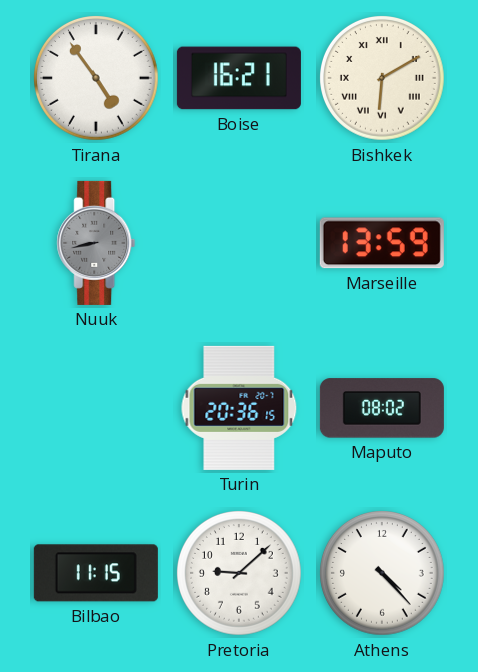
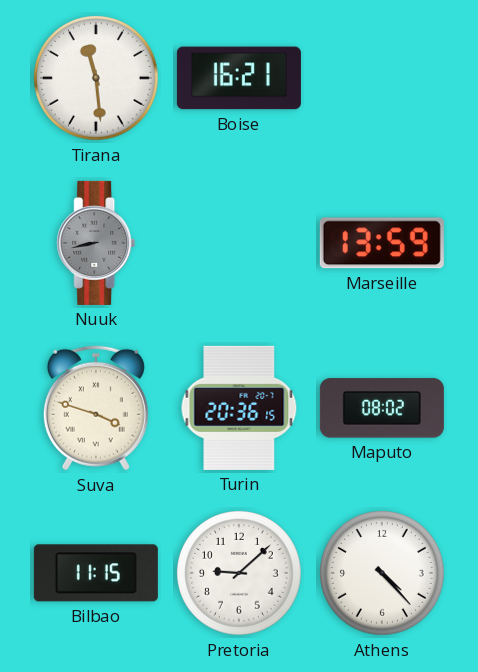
Tirana: 4:54 -> 11:29 (97, 79)
Bishkek: 6:10 -> none (383, 79)
Suva: none -> 3:48 (96, 408)
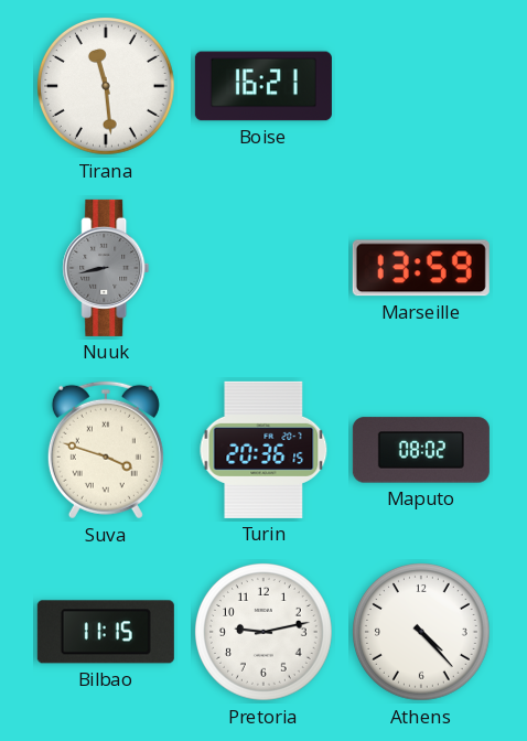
Pretoria: 9:08 -> 9:13 (265, 633)
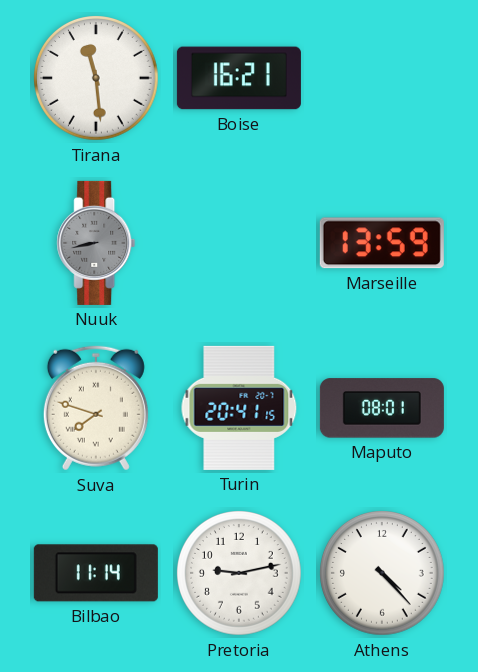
Suva: 3:48 -> 7:48 (96, 408)
Turin: 20:36 -> 20:41 (239, 408)
Maputo: 08:02 -> 08:01 (382, 408)
Bilbao: 11:15 -> 11:14 (96, 573)
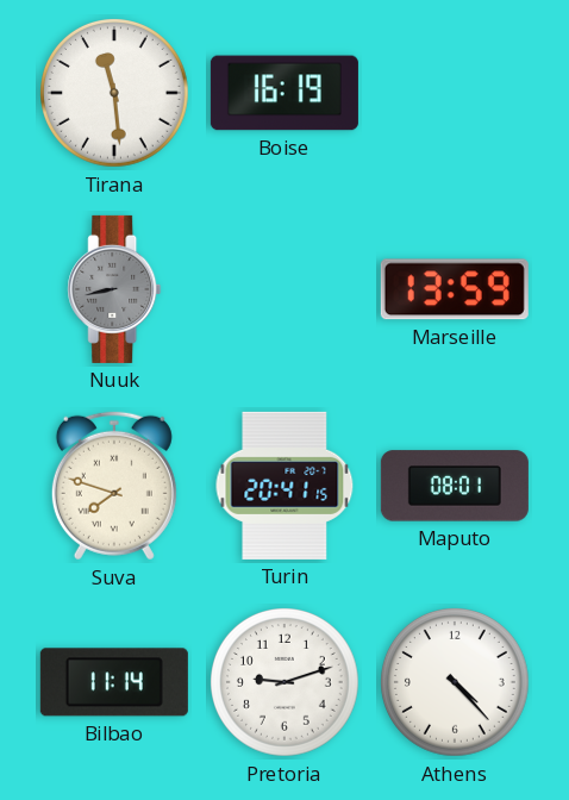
Boise: 16:21 -> 16:19 (284, 93)
Pretoria: 9:13 -> 9:12 (286, 683)
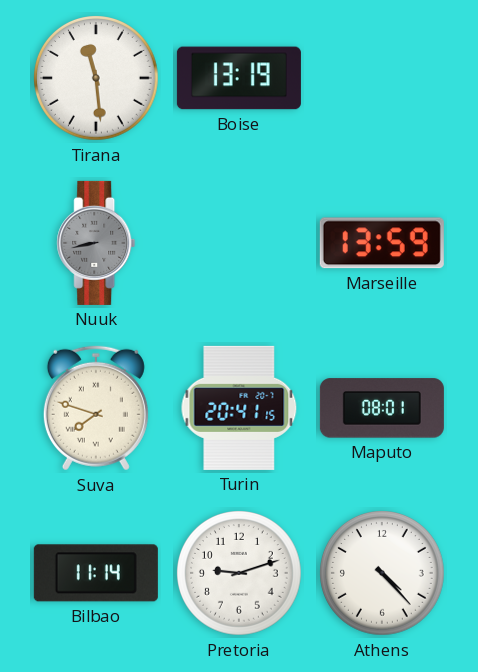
Boise: 16:19 -> 13:19 (239, 78)
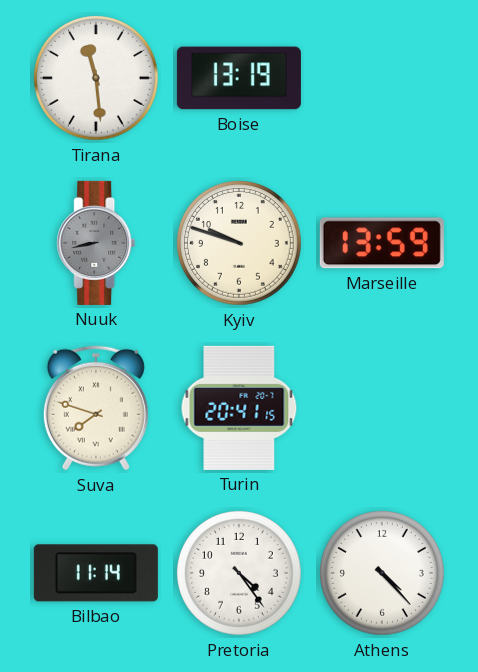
Kyiv: none -> 9:48 (240, 244)
Maputo: 08:01 -> none (382, 408)
Pretoria: 9:12 -> 4:24 (240, 574)
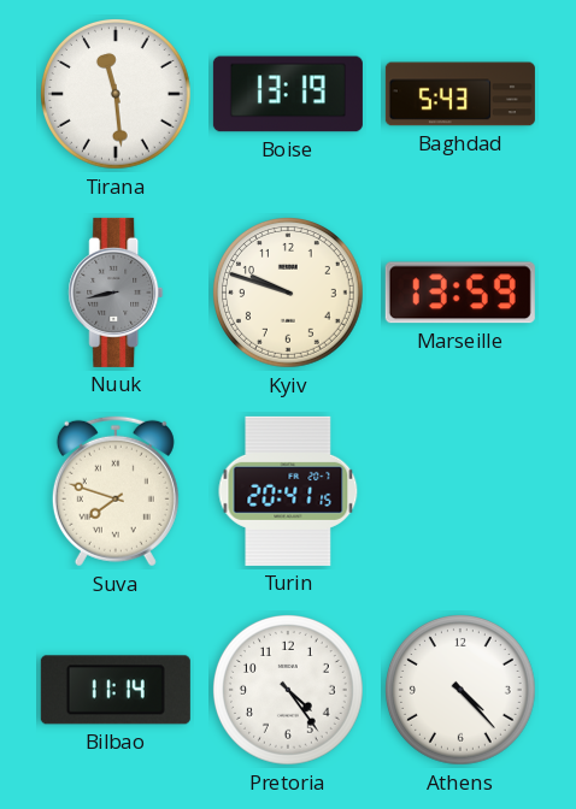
Baghdad: none -> 5:43 (460, 94)
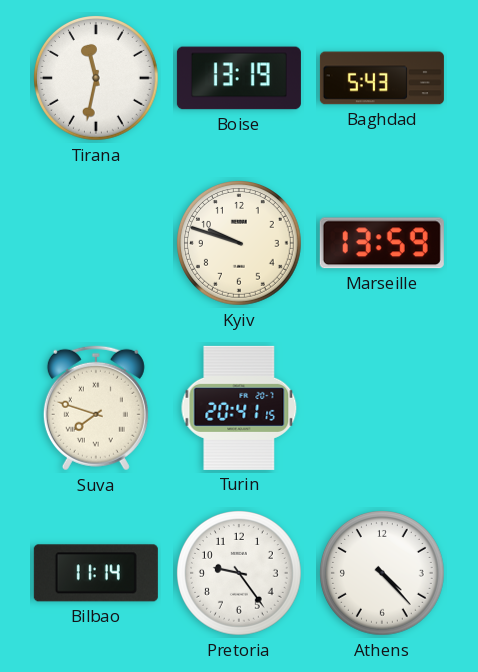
Tirana: 11:29 -> 11:32 (97, 79)
Nuuk: 8:43 -> none (116, 293)
Pretoria: 4:24 -> 9:24 (240, 574)
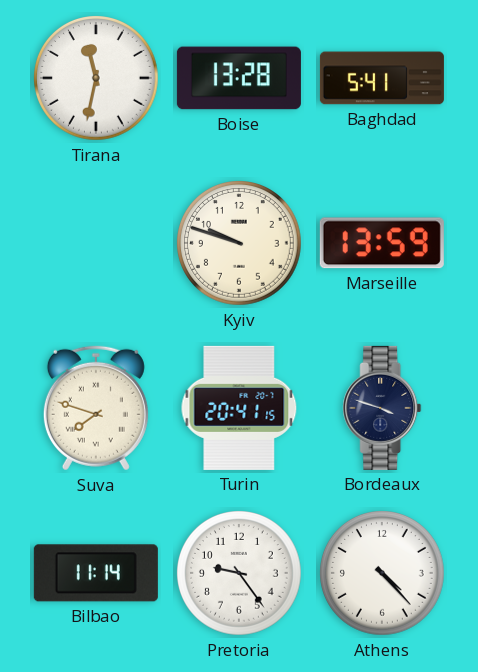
Boise: 13:19 -> 13:28 (239, 78)
Baghdad: 5:43 -> 5:41 (382, 78)
Bordeaux: none -> 3:48 (382, 408)
